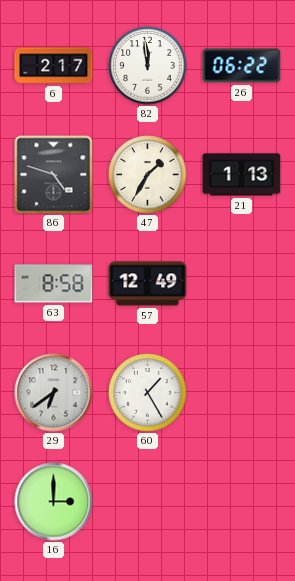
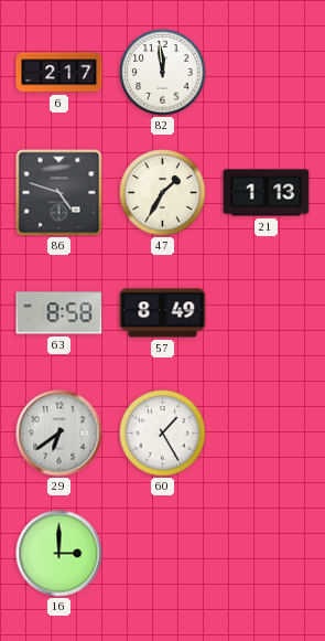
26: 06:22 -> none (242, 66)
57: 12:49 -> 8:49 (163, 313)
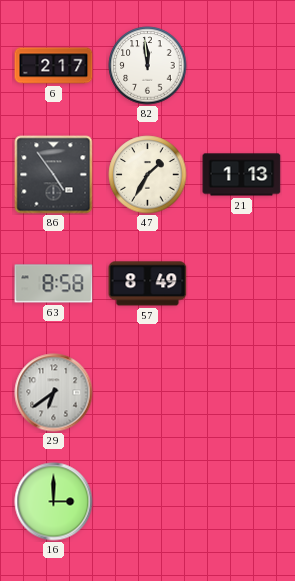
86: 4:48 -> 4:54 (54, 175)
60: 1:25 -> none (163, 434)
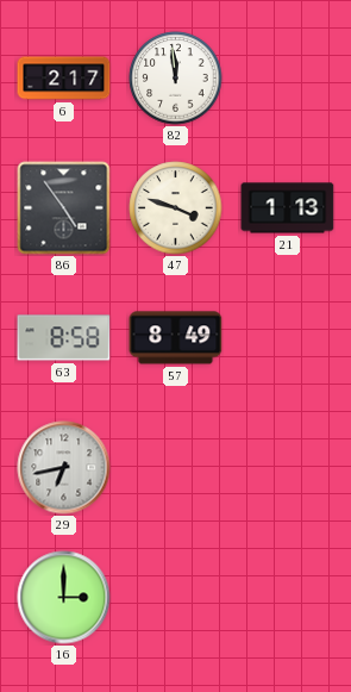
47: 1:35 -> 3:48 (176, 208)
29: 6:39 -> 6:43 (64, 468)
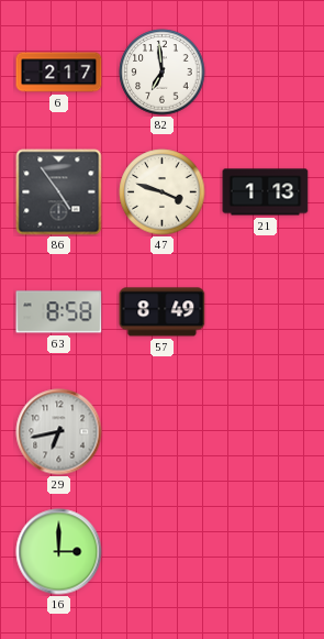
82: 11:59 -> 6:59 (163, 73)
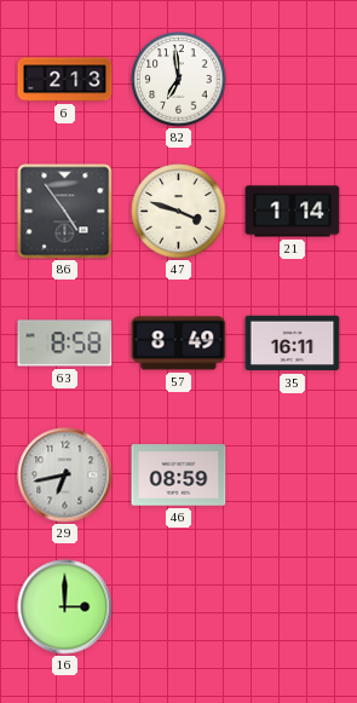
6: 2:17 -> 2:13 (65, 80)
21: 1:13 -> 1:14 (293, 212)
35: none -> 16:11 (293, 344)
46: none -> 08:59 (179, 476)
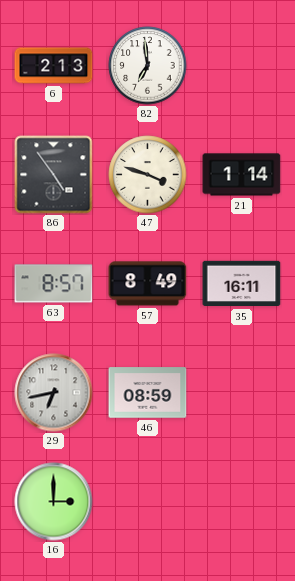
63: 8:58 -> 8:57 (54, 284)
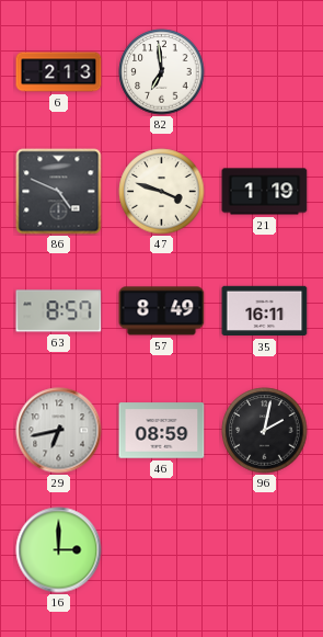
86: 4:54 -> 4:49 (59, 192)
21: 1:14 -> 1:19 (265, 192)
96: none -> 2:02 (265, 431)
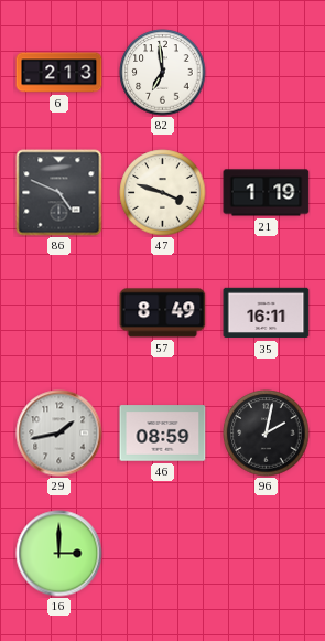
63: 8:57 -> none (59, 311)
29: 6:43 -> 1:43 (59, 434)
